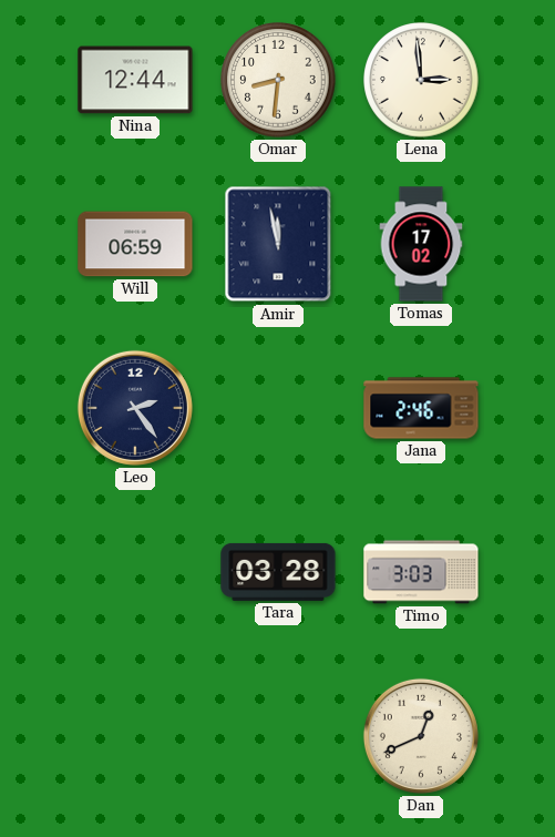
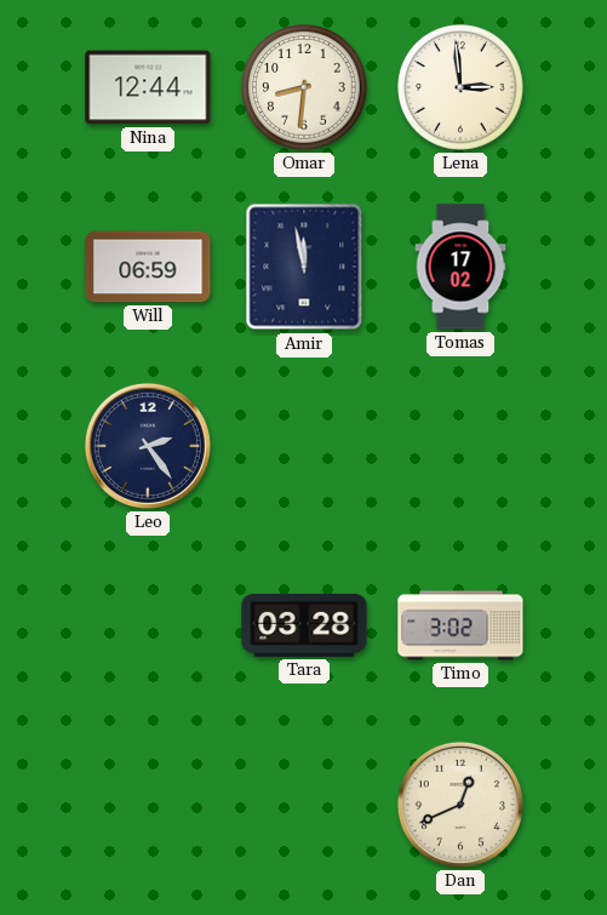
Jana: 2:46 -> none (421, 408)
Timo: 3:03 -> 3:02 (460, 625)
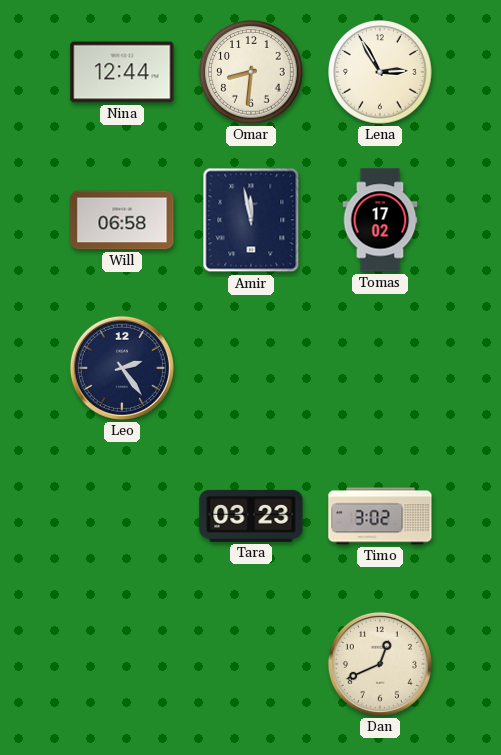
Lena: 2:59 -> 2:55 (380, 72)
Will: 06:59 -> 06:58 (122, 220)
Tara: 03:28 -> 03:23 (251, 516)
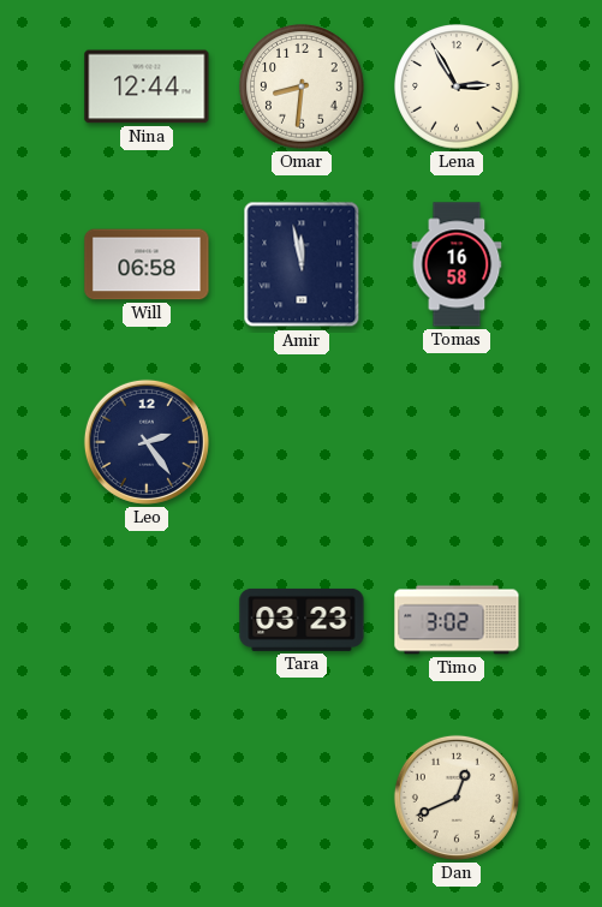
Tomas: 17:02 -> 16:58 (457, 264)
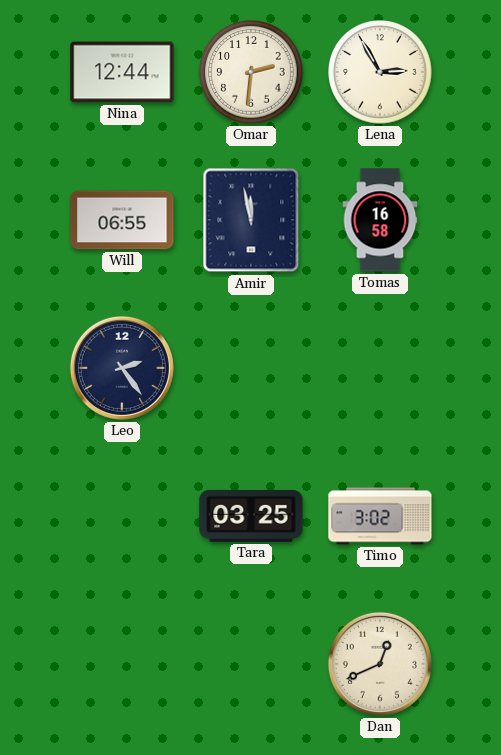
Omar: 8:31 -> 2:31 (251, 72)
Will: 06:58 -> 06:55 (122, 220)
Tara: 03:23 -> 03:25 (251, 516)
